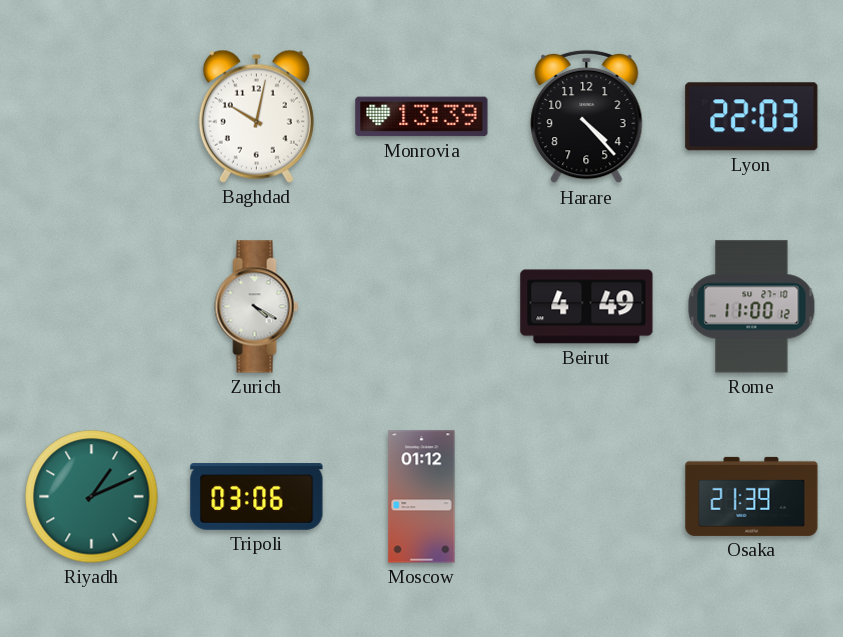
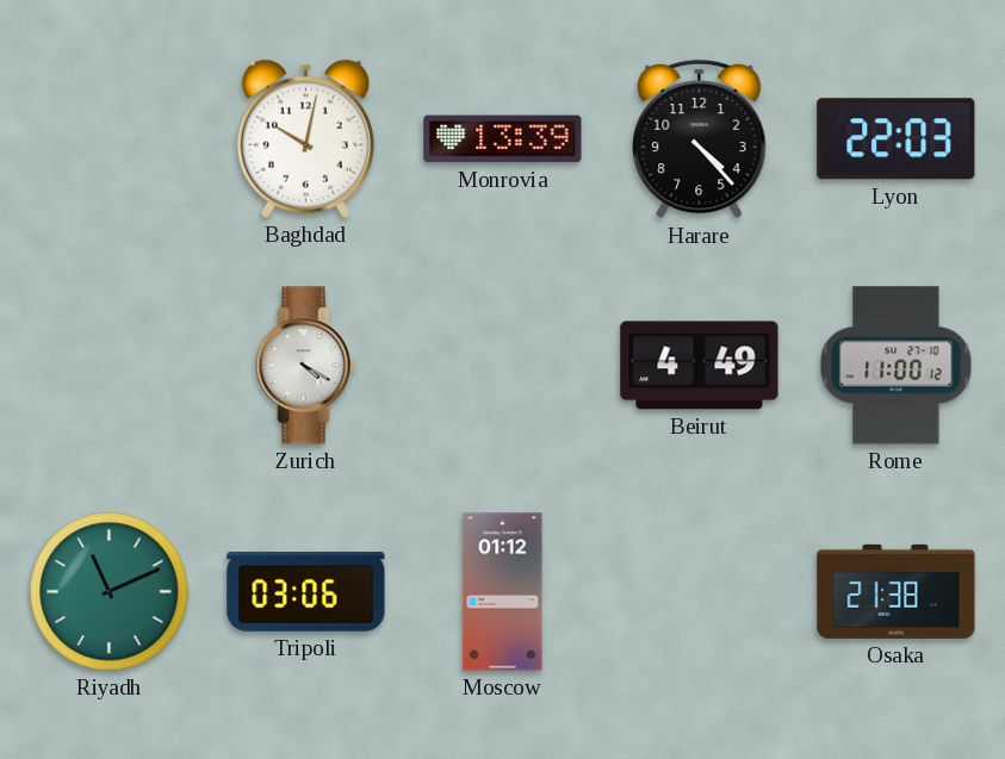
Riyadh: 1:11 -> 11:11 (110, 592)
Osaka: 21:39 -> 21:38 (897, 591)
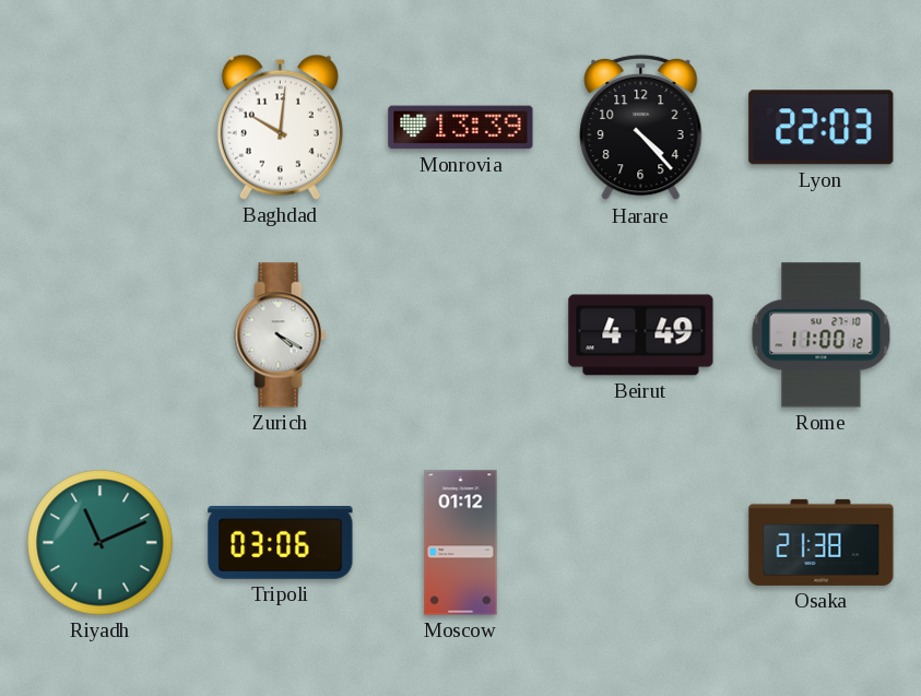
Baghdad: 10:02 -> 10:01 (280, 127)
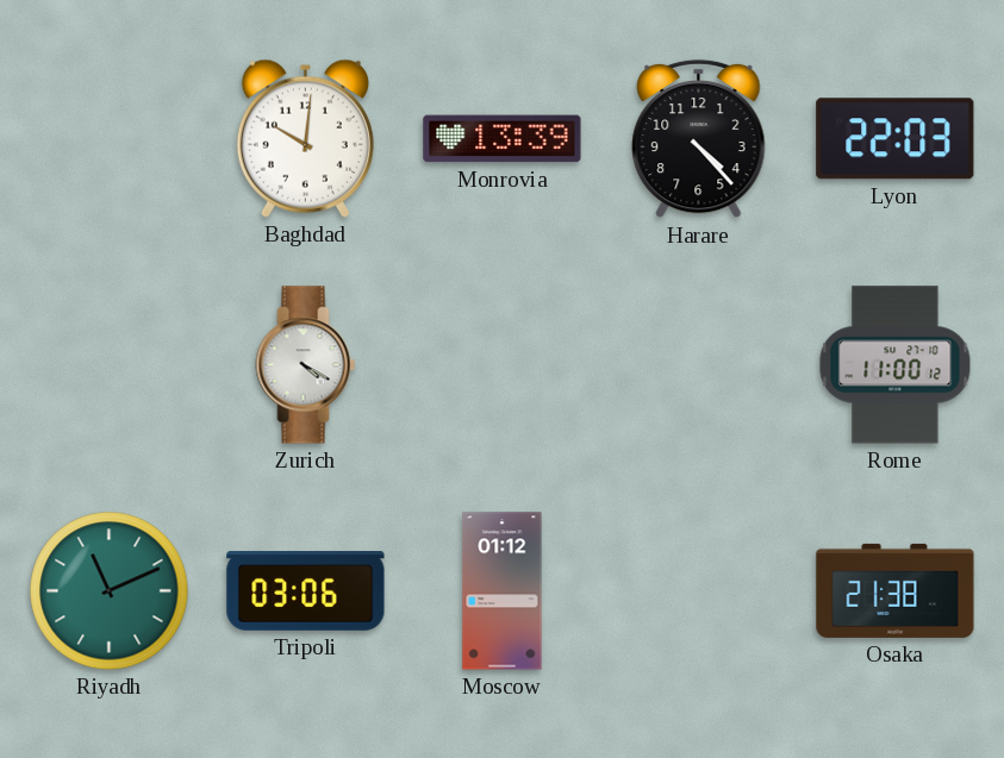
Beirut: 4:49 -> none (641, 335)
